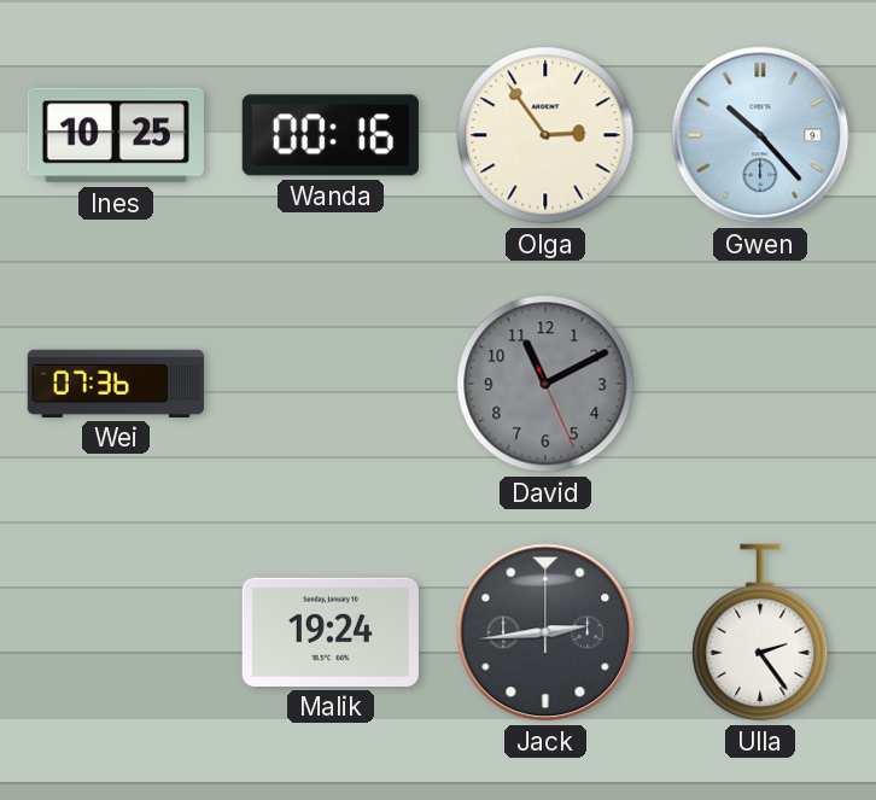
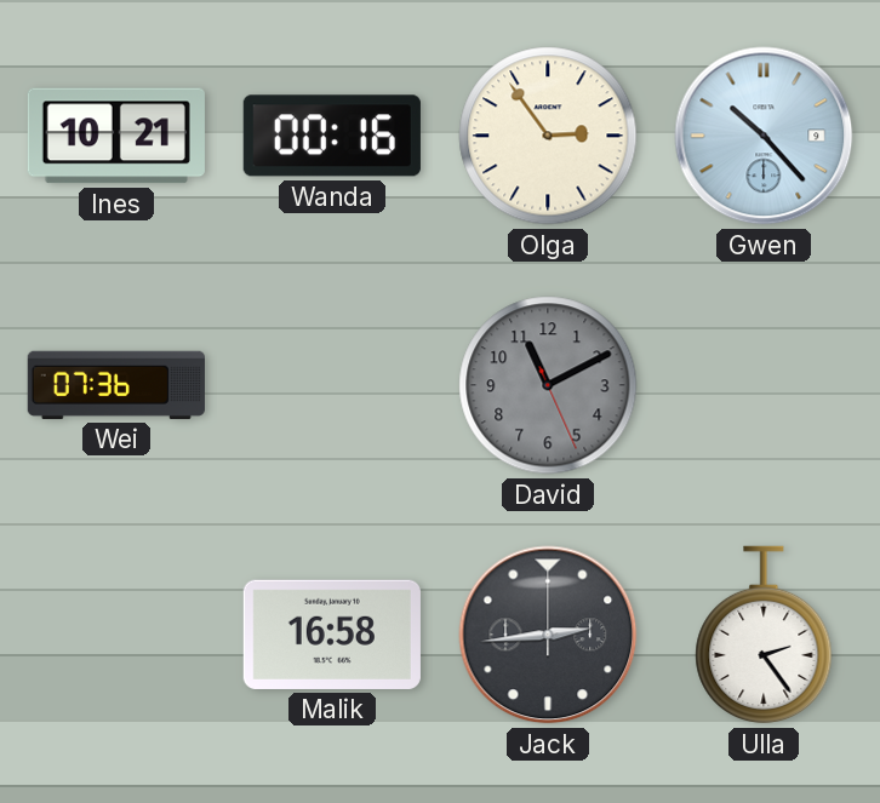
Ines: 10:25 -> 10:21 (116, 136)
Malik: 19:24 -> 16:58 (332, 635)
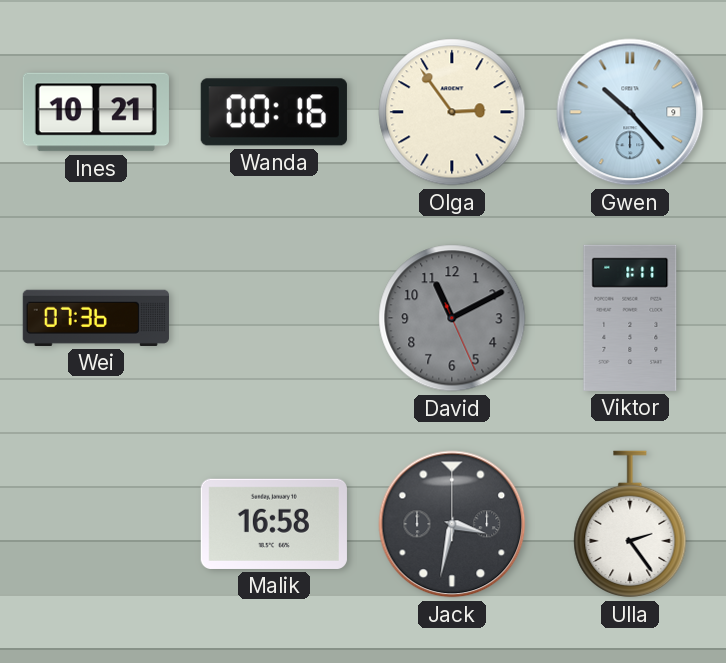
Viktor: none -> 1:11 (630, 318)
Jack: 2:44 -> 3:32 (452, 524)
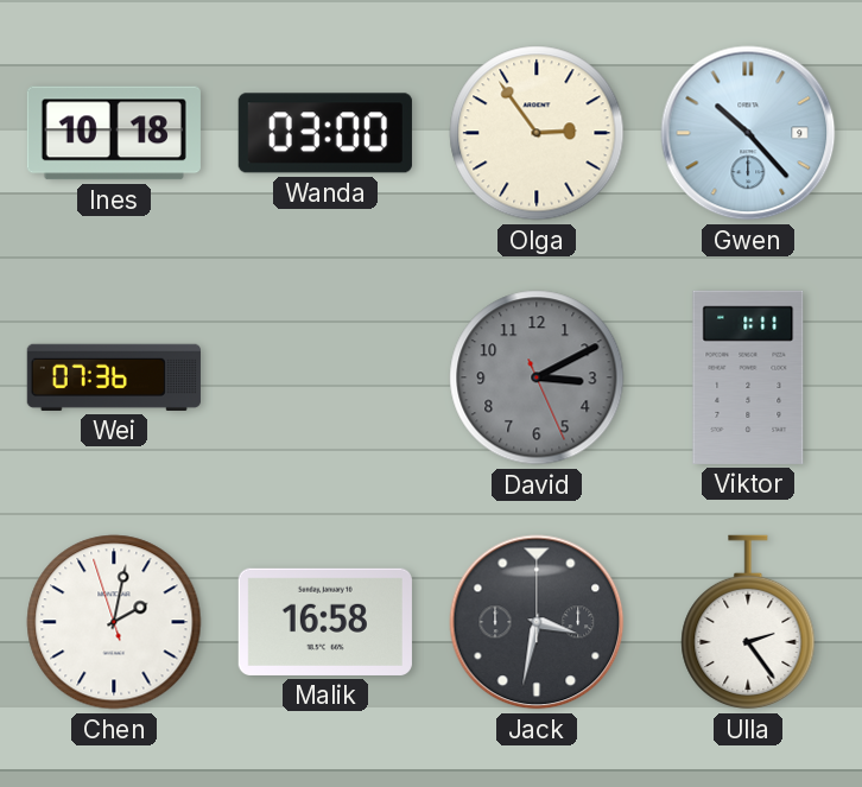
Ines: 10:21 -> 10:18 (114, 133)
Wanda: 00:16 -> 03:00 (325, 133)
David: 11:10 -> 3:10 (537, 377)
Chen: none -> 2:01 (114, 622)
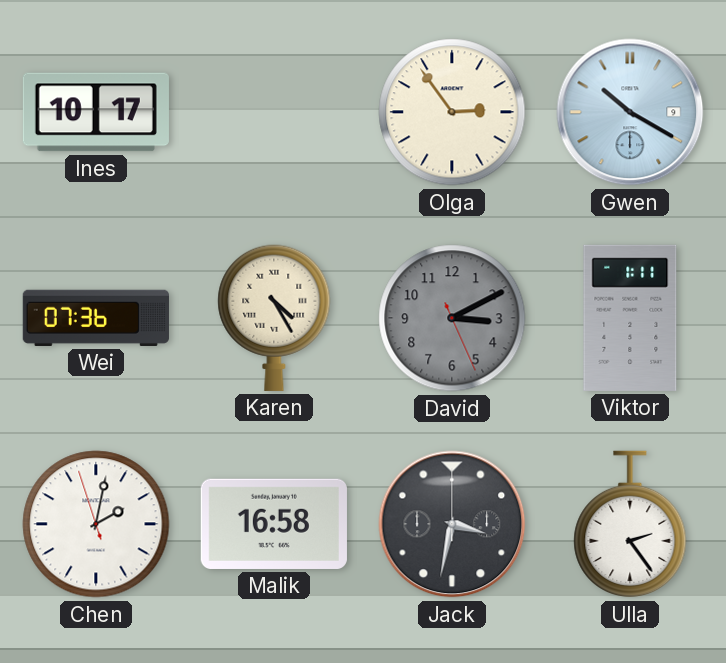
Ines: 10:18 -> 10:17 (96, 112)
Wanda: 03:00 -> none (325, 133)
Gwen: 10:23 -> 10:20 (630, 112)
Karen: none -> 4:25 (274, 318)
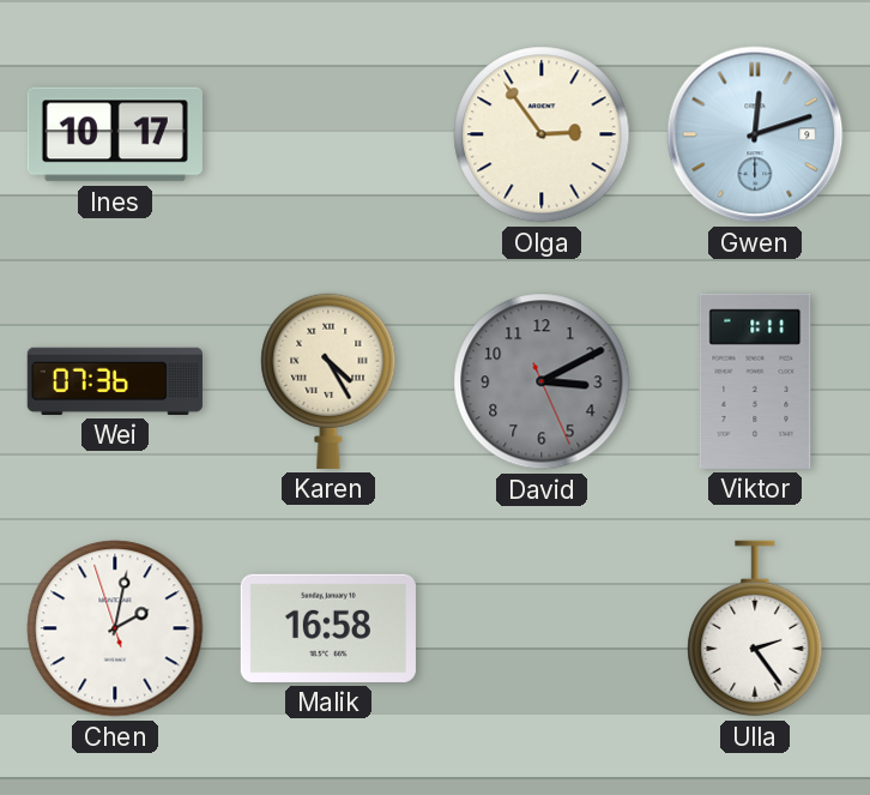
Gwen: 10:20 -> 12:12 (755, 134)
Jack: 3:32 -> none (452, 524)
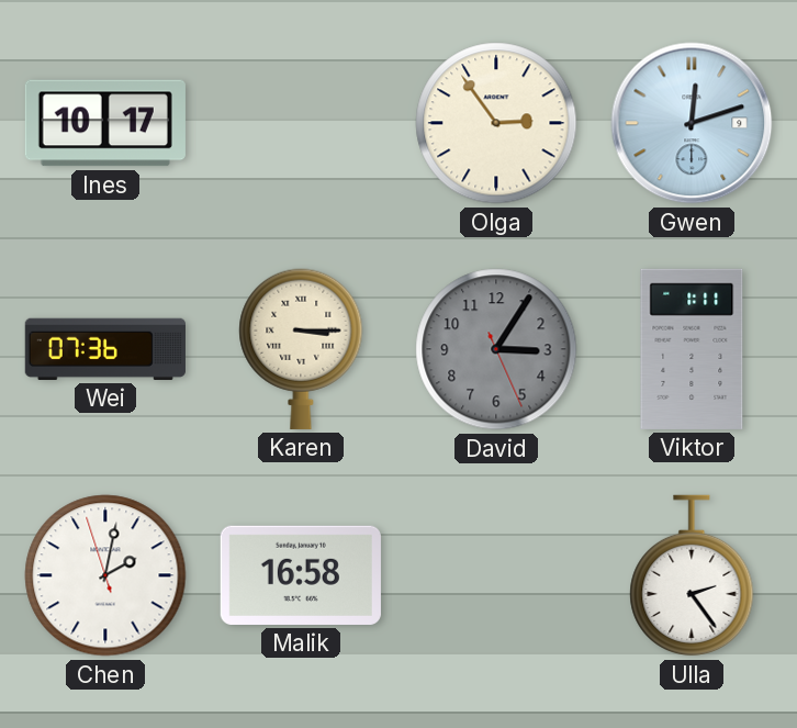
Karen: 4:25 -> 3:15 (301, 349)
David: 3:10 -> 3:05 (496, 349)
